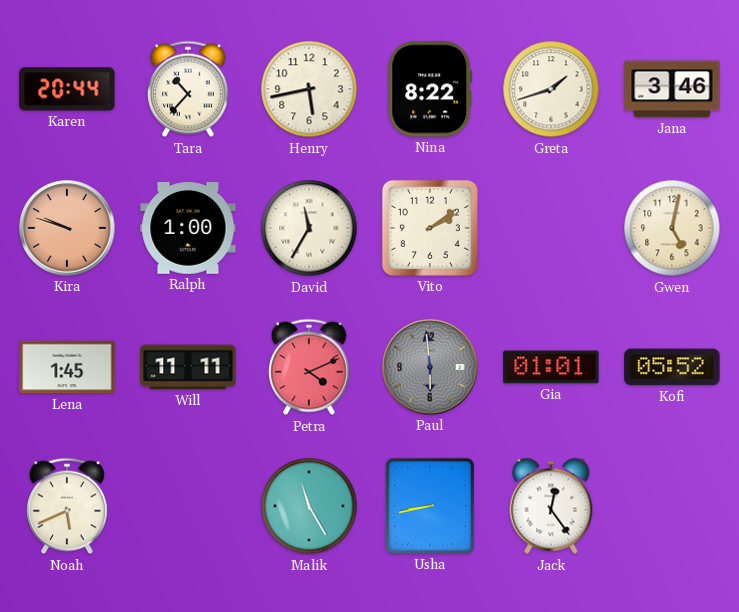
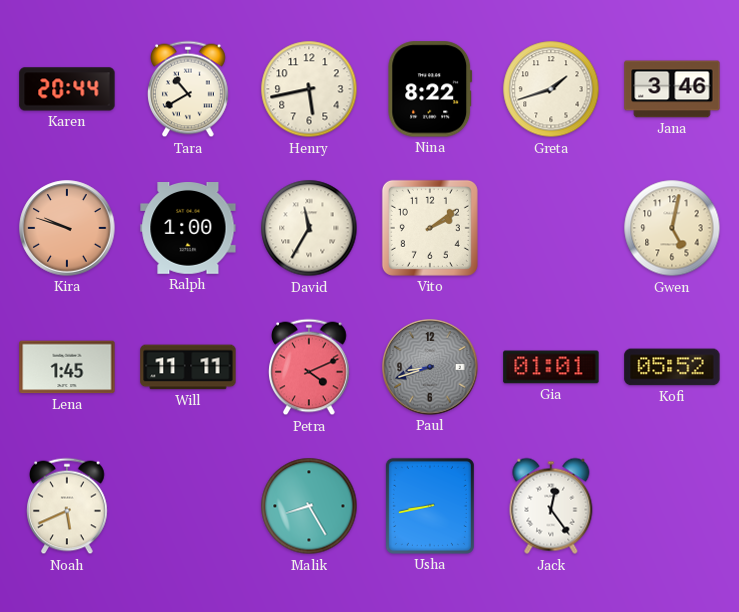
Tara: 10:37 -> 10:40 (188, 89)
Paul: 5:59 -> 8:42 (430, 367)
Malik: 11:25 -> 8:25 (309, 506)
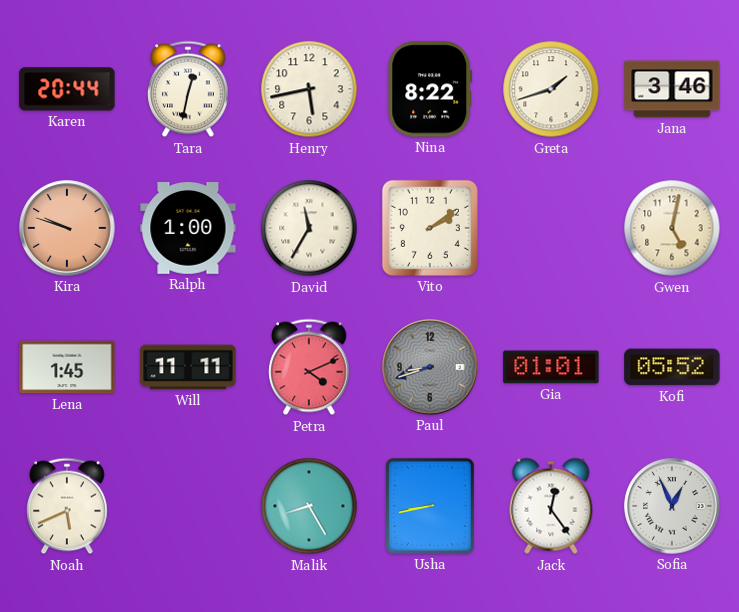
Tara: 10:40 -> 12:32 (188, 89)
Sofia: none -> 12:56 (672, 506)
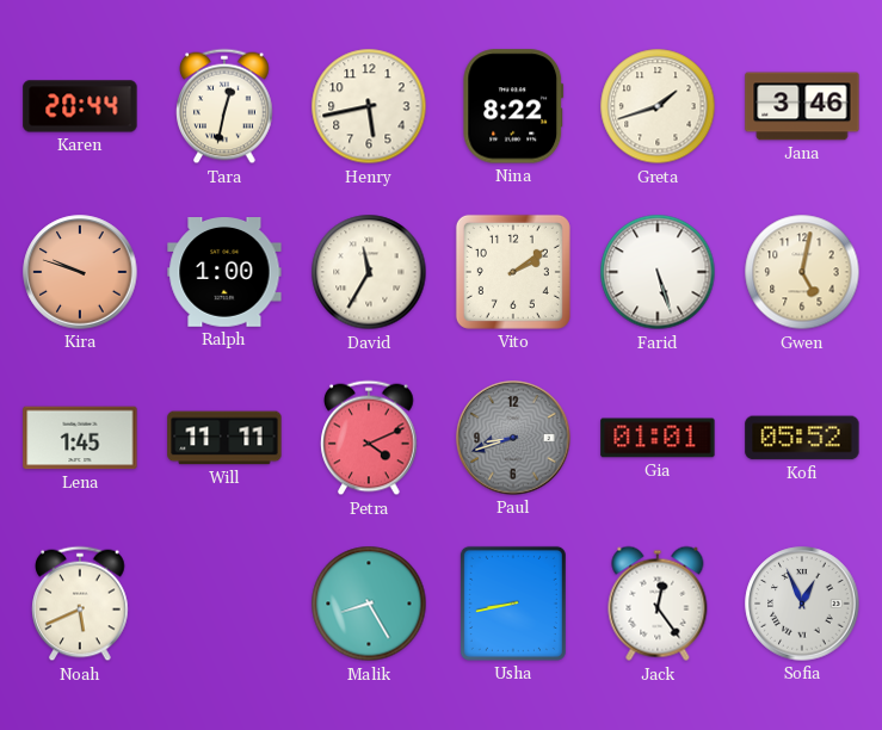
Farid: none -> 5:27 (658, 272)
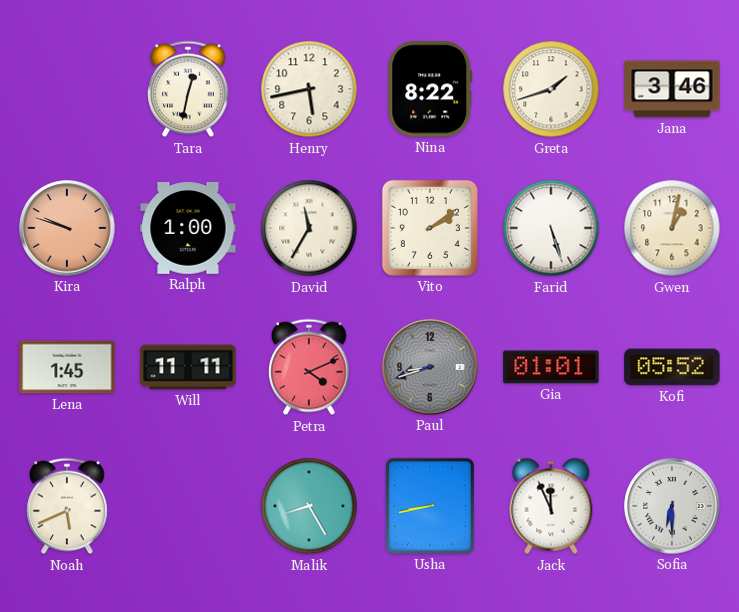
Karen: 20:44 -> none (80, 106)
Gwen: 5:02 -> 1:02 (672, 228)
Jack: 12:24 -> 11:56 (551, 506)
Sofia: 12:56 -> 6:30 (672, 506)
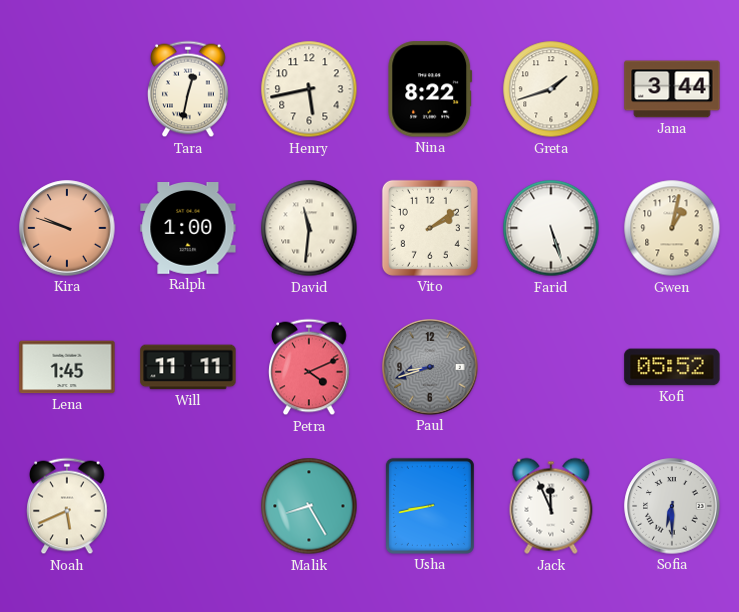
Jana: 3:46 -> 3:44 (672, 89)
David: 11:35 -> 11:31 (309, 228)
Gia: 01:01 -> none (551, 367)
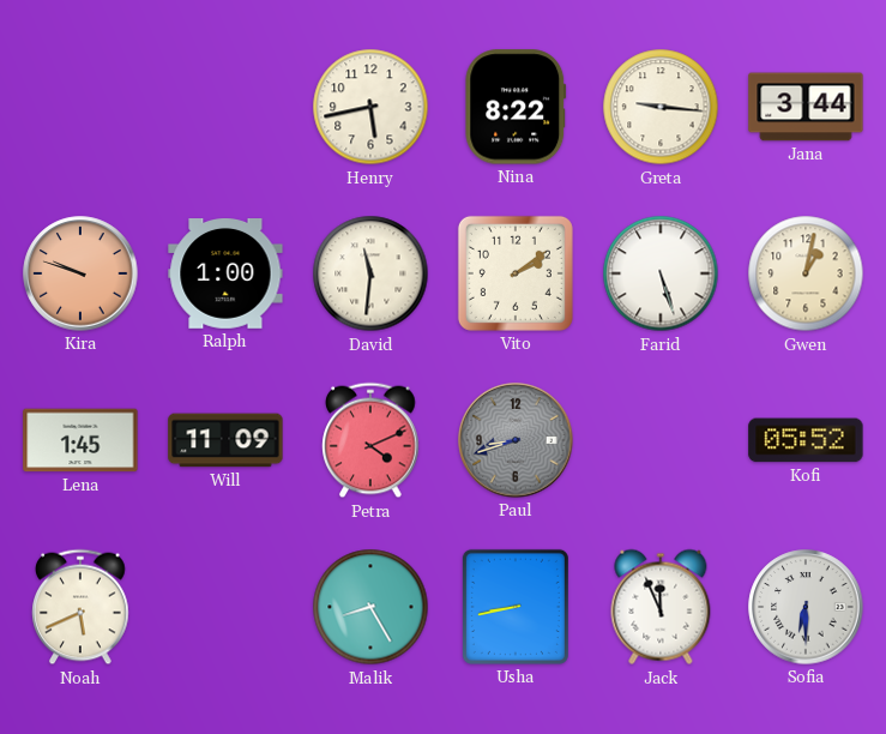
Tara: 12:32 -> none (188, 89)
Greta: 1:42 -> 9:16 (661, 107)
Will: 11:11 -> 11:09 (225, 440)
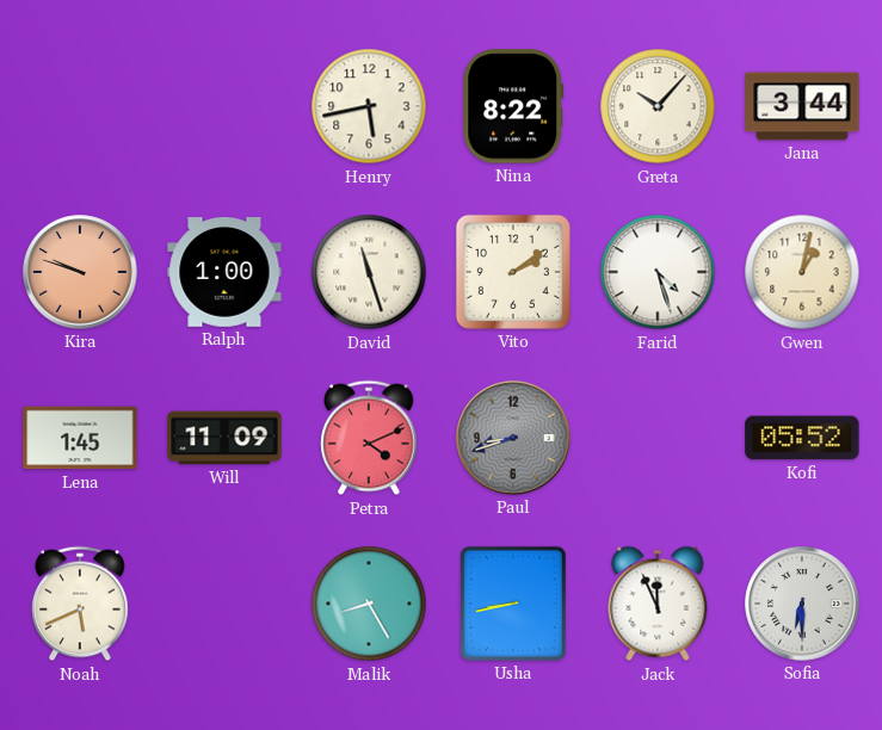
Greta: 9:16 -> 10:07 (658, 106)
David: 11:31 -> 11:27 (369, 272)
Farid: 5:27 -> 4:27 (658, 272)
